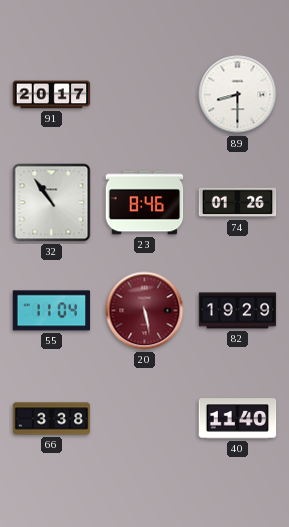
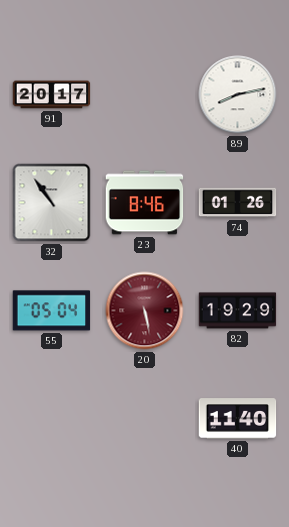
89: 8:30 -> 8:13 (238, 95)
55: 11:04 -> 05:04 (52, 311)
66: 3:38 -> none (52, 419)
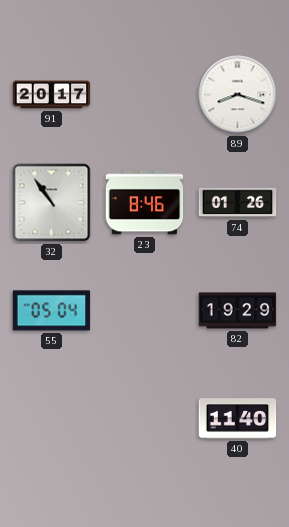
89: 8:13 -> 8:18 (238, 95)
20: 5:28 -> none (145, 311)
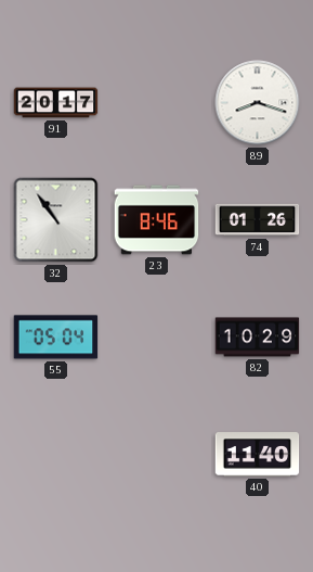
82: 19:29 -> 10:29 (258, 338)
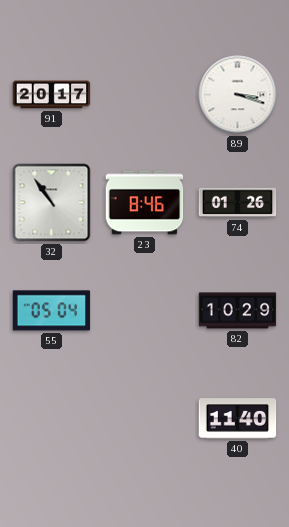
89: 8:18 -> 3:18 (238, 95)
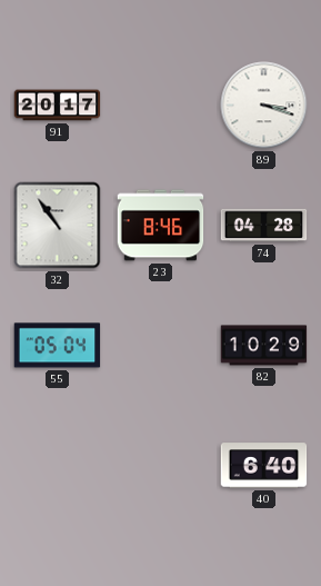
74: 01:26 -> 04:28 (264, 226)
40: 11:40 -> 6:40 (264, 466)
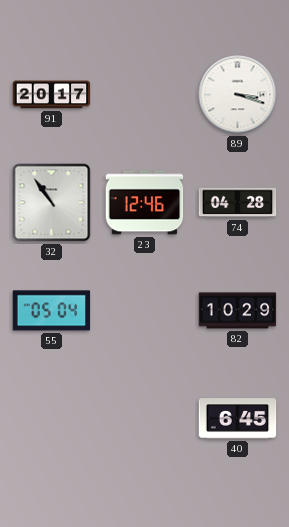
23: 8:46 -> 12:46 (145, 203)
40: 6:40 -> 6:45 (238, 419)
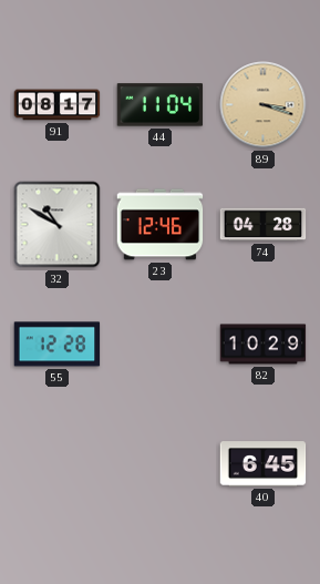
91: 20:17 -> 08:17 (58, 105)
44: none -> 11:04 (161, 105)
89 dial: white -> champagne (264, 105)
32: 10:54 -> 10:50 (58, 225)
55: 05:04 -> 12:28 (58, 345)
